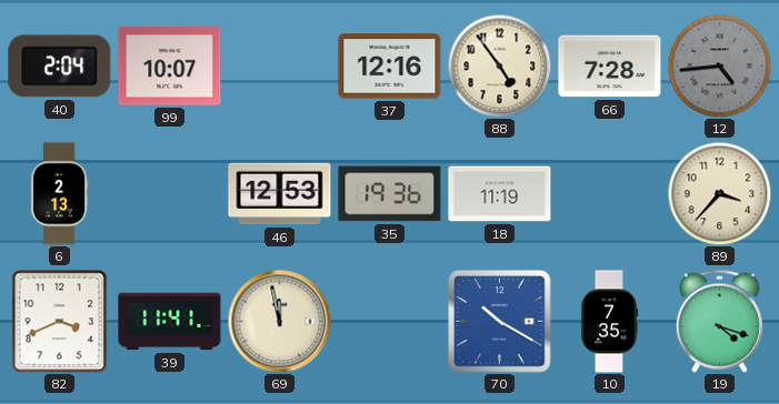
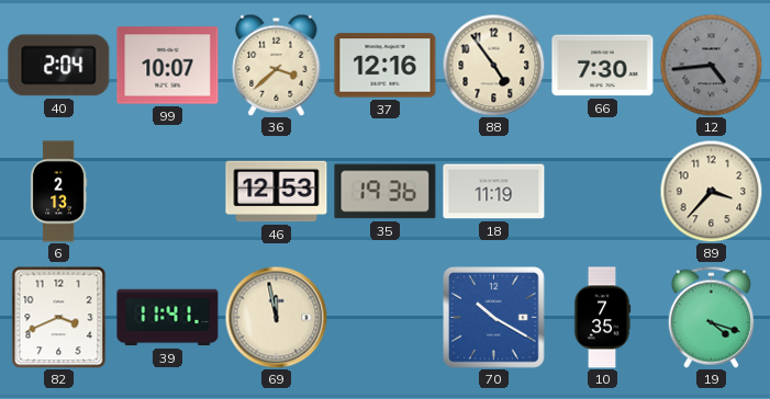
36: none -> 3:38 (277, 65)
66: 7:28 -> 7:30 (603, 66)
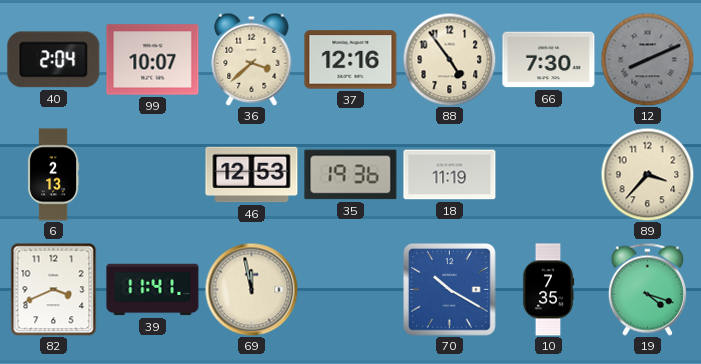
12: 4:44 -> 8:11 (647, 59)
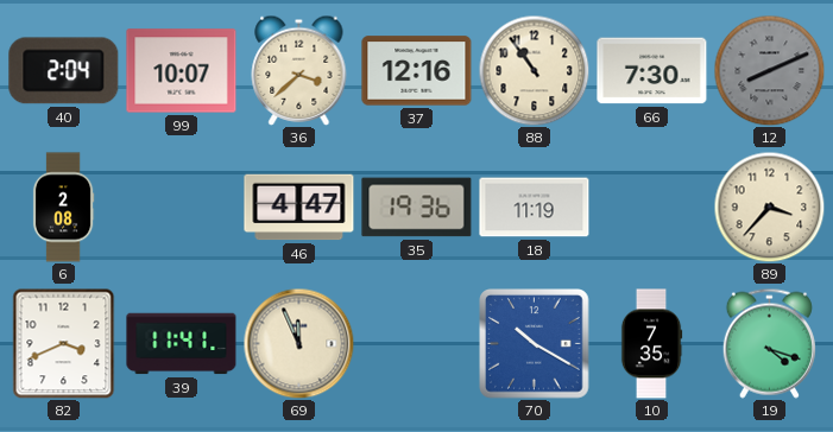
88: 4:54 -> 10:54 (534, 70)
6: 2:13 -> 2:08 (63, 208)
46: 12:53 -> 4:47 (299, 208)
69: 11:58 -> 11:56 (298, 343)
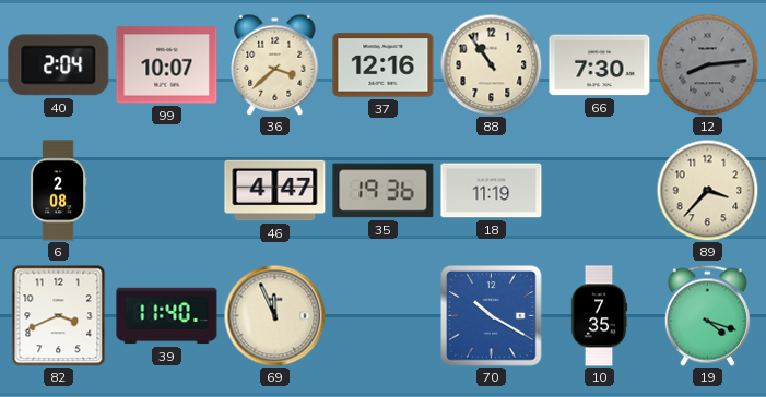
12: 8:11 -> 8:14 (707, 64)
39: 11:41 -> 11:40 (167, 316)
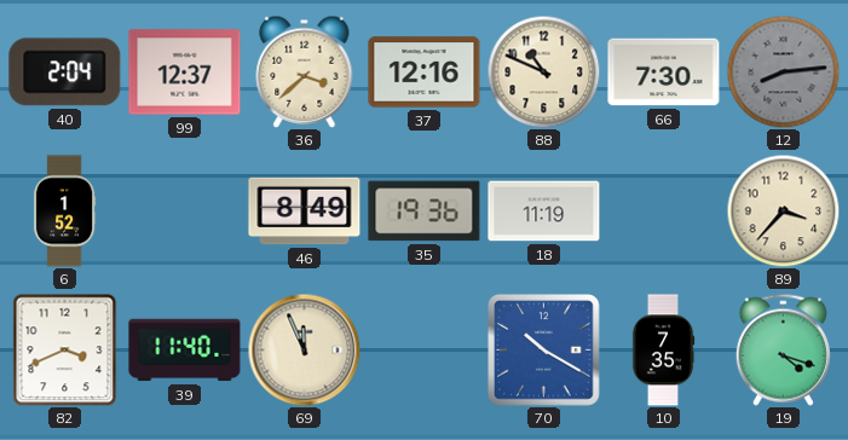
99: 10:07 -> 12:37 (185, 73)
88: 10:54 -> 10:49 (543, 71)
6: 2:08 -> 1:52 (64, 212)
46: 4:47 -> 8:49 (305, 212)
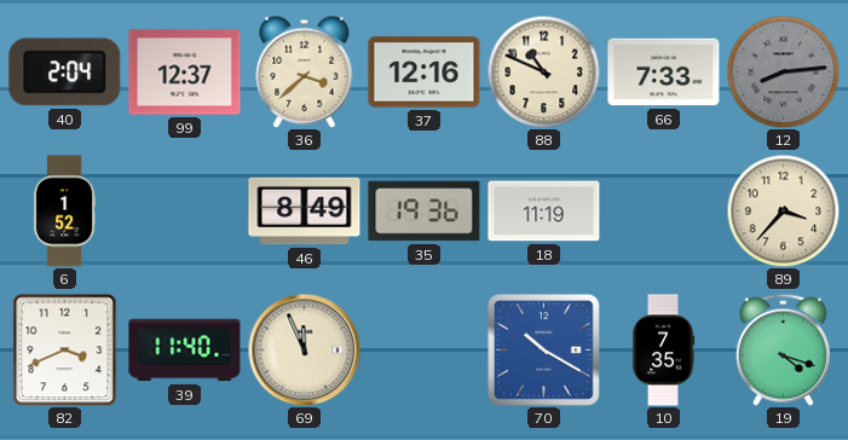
66: 7:30 -> 7:33 (664, 73)
